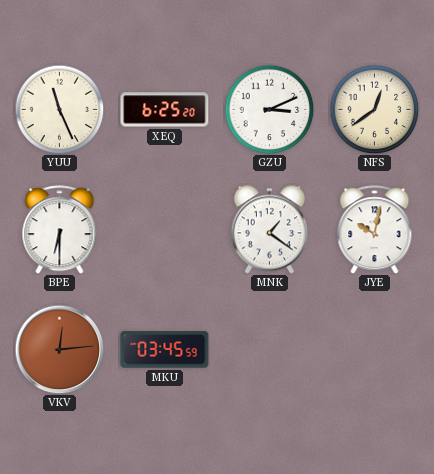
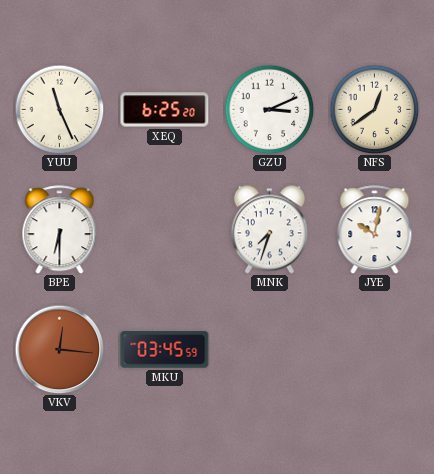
MNK: 1:21 -> 7:33 (269, 230)
VKV: 12:14 -> 12:16 (59, 349)
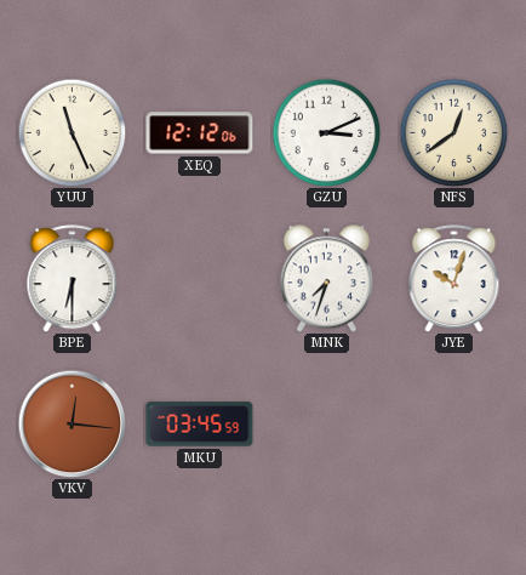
XEQ: 6:25 -> 12:12 (200, 133)
JYE: 10:02 -> 10:03 (454, 279)
